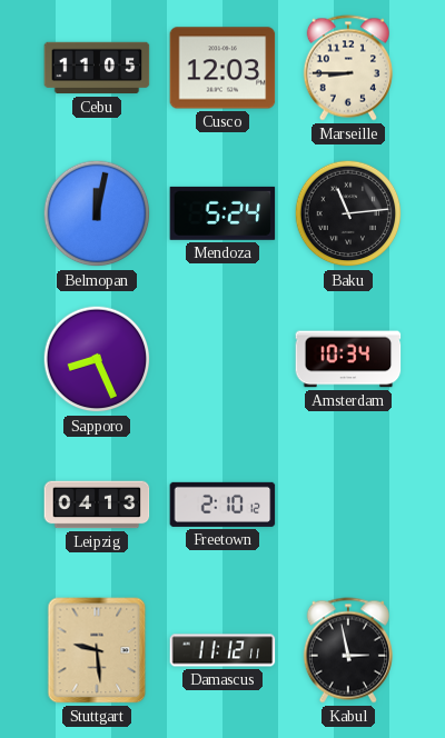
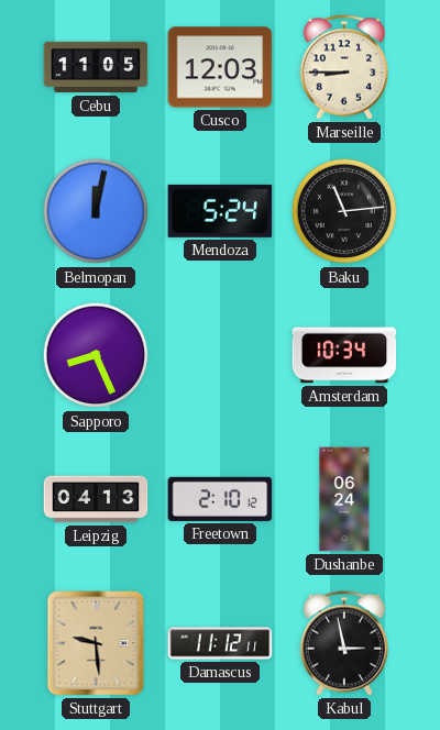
Dushanbe: none -> 06:24 (344, 499)
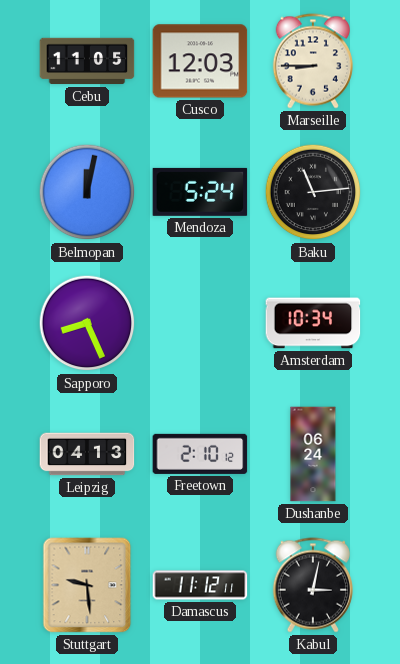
Kabul: 2:58 -> 3:02 (313, 585)
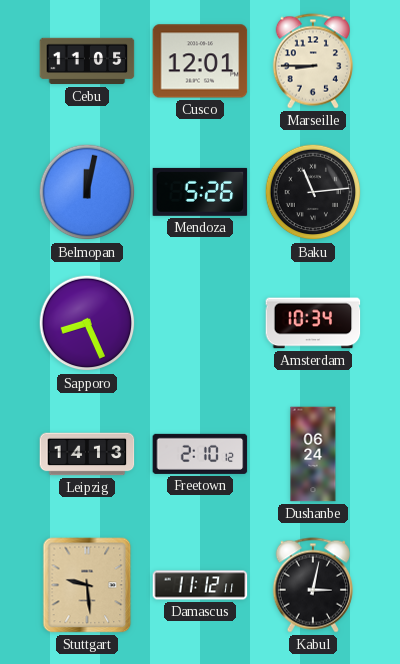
Cusco: 12:03 -> 12:01 (200, 61)
Mendoza: 5:24 -> 5:26 (200, 192)
Leipzig: 04:13 -> 14:13 (87, 454)
